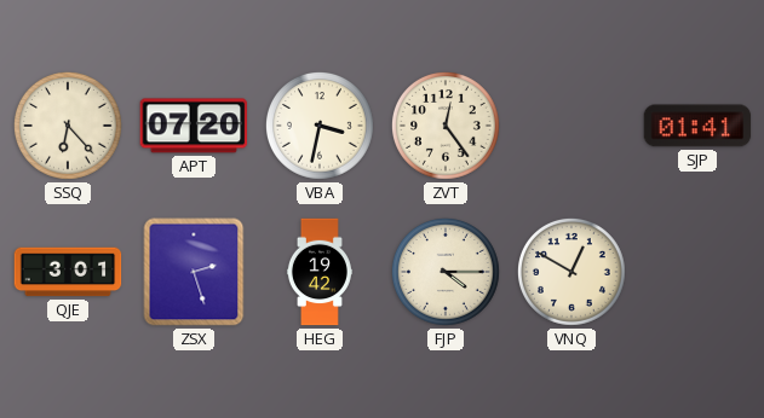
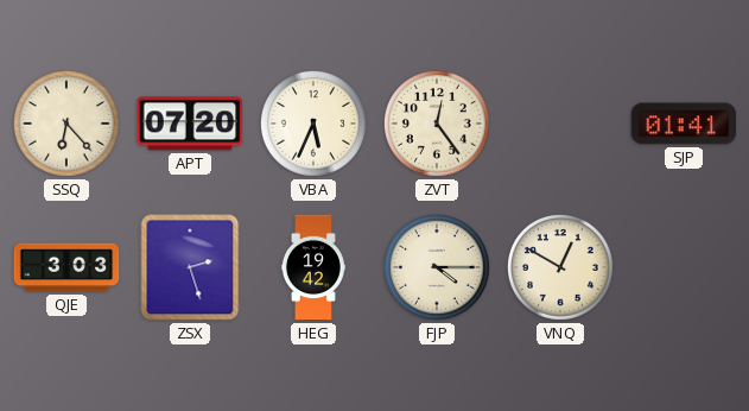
VBA: 3:32 -> 5:34 (315, 125)
QJE: 3:01 -> 3:03 (66, 267)
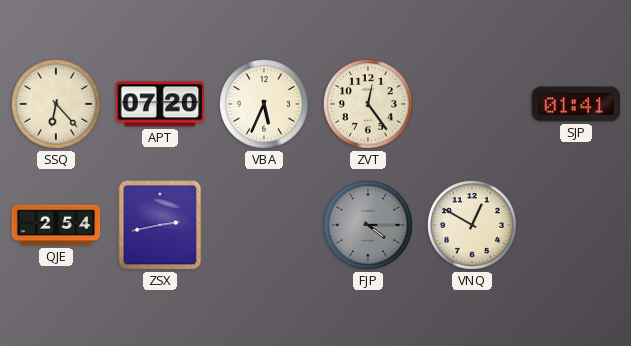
QJE: 3:03 -> 2:54 (56, 225)
ZSX: 2:27 -> 2:43 (160, 225)
HEG: 19:42 -> none (313, 267)
FJP dial: cream -> grey (369, 226)
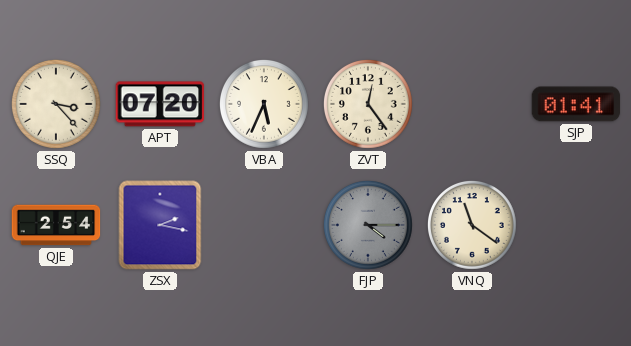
SSQ: 6:23 -> 3:23 (57, 105)
ZSX: 2:43 -> 2:17 (160, 225)
VNQ: 12:50 -> 11:21 (473, 226)
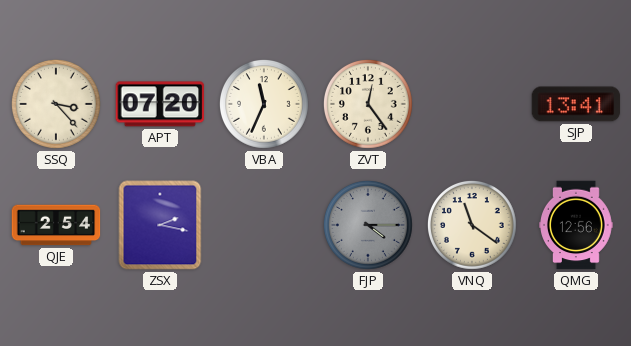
VBA: 5:34 -> 11:34 (265, 105)
SJP: 01:41 -> 13:41 (576, 104)
QMG: none -> 12:56 (577, 225)
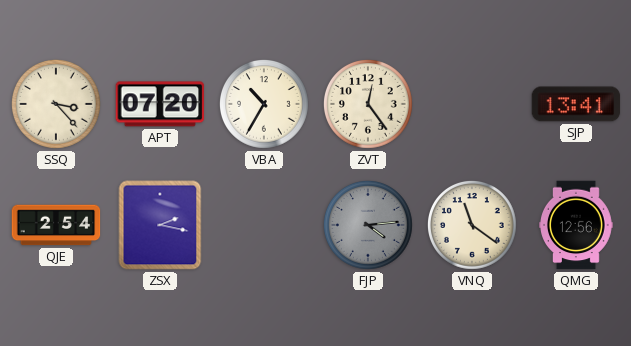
VBA: 11:34 -> 10:35 (265, 105)
FJP: 4:15 -> 4:14 (369, 226)
